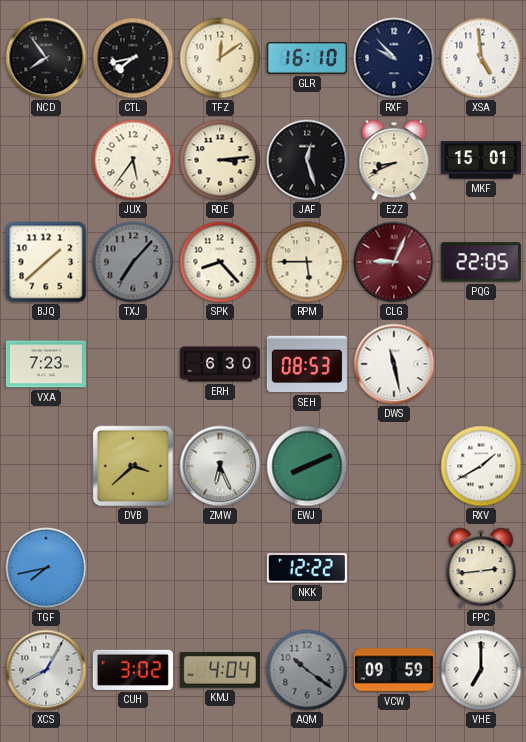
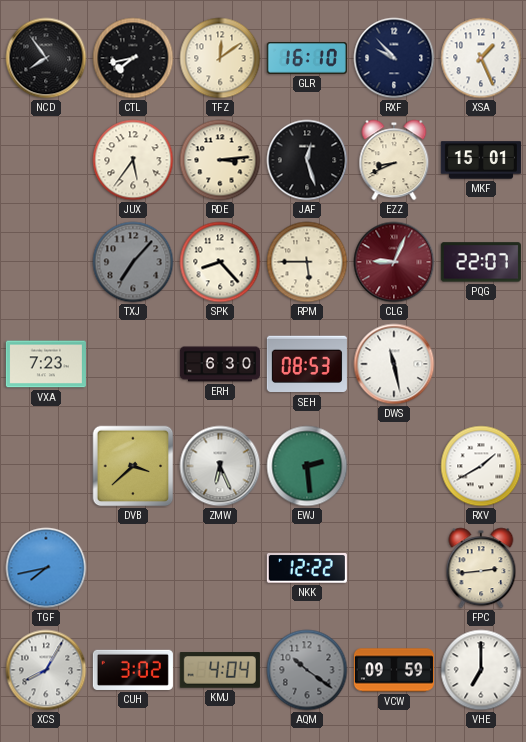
XSA: 4:59 -> 1:26 (481, 58)
BJQ: 1:38 -> none (46, 262)
PQG: 22:05 -> 22:07 (481, 262)
EWJ: 8:11 -> 2:29 (307, 466)
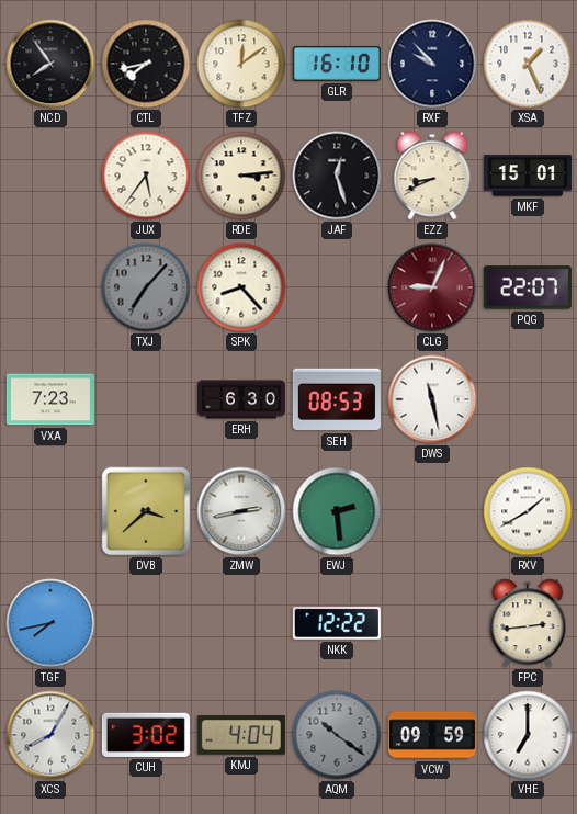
RPM: 5:45 -> none (307, 262)
ZMW: 6:26 -> 2:43 (241, 511)
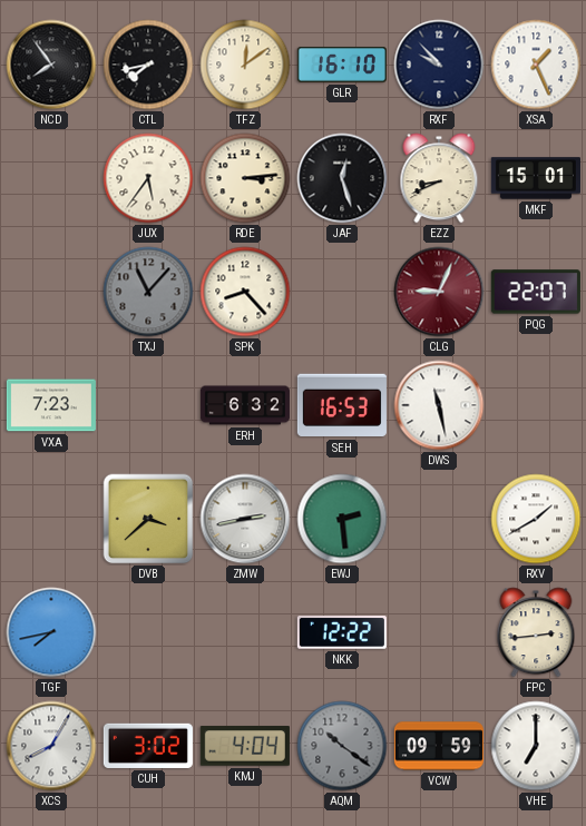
TXJ: 7:07 -> 11:07 (148, 292)
ERH: 6:30 -> 6:32 (245, 405)
SEH: 08:53 -> 16:53 (342, 405)
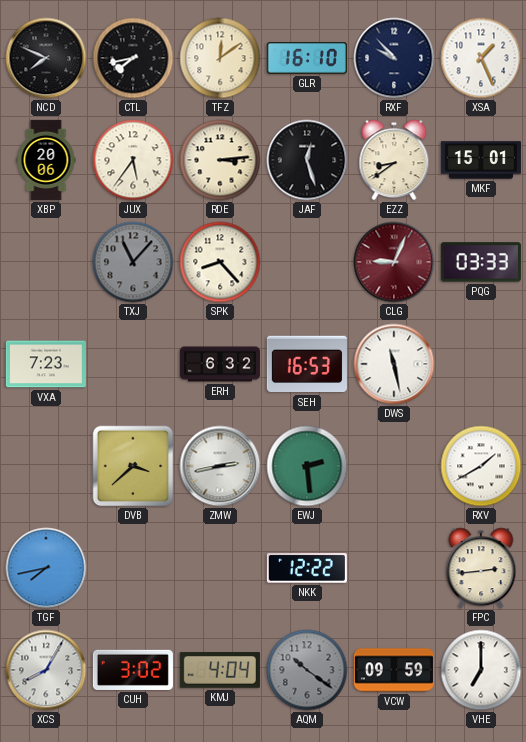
NCD: 7:54 -> 7:49 (46, 58)
XBP: none -> 20:06 (46, 160)
EZZ: 8:41 -> 8:39 (394, 160)
PQG: 22:07 -> 03:33 (481, 262)
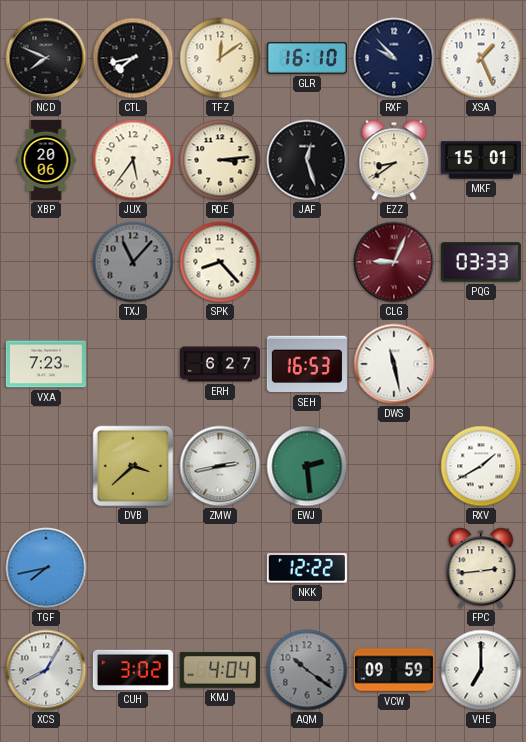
ERH: 6:32 -> 6:27 (220, 364)
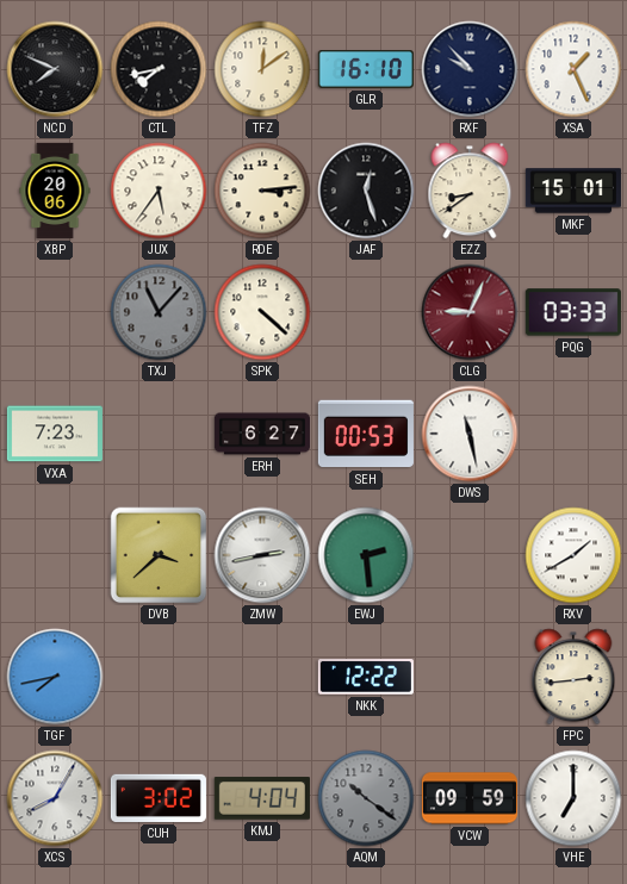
SPK: 8:23 -> 4:22 (262, 312)
SEH: 16:53 -> 00:53 (366, 434)
